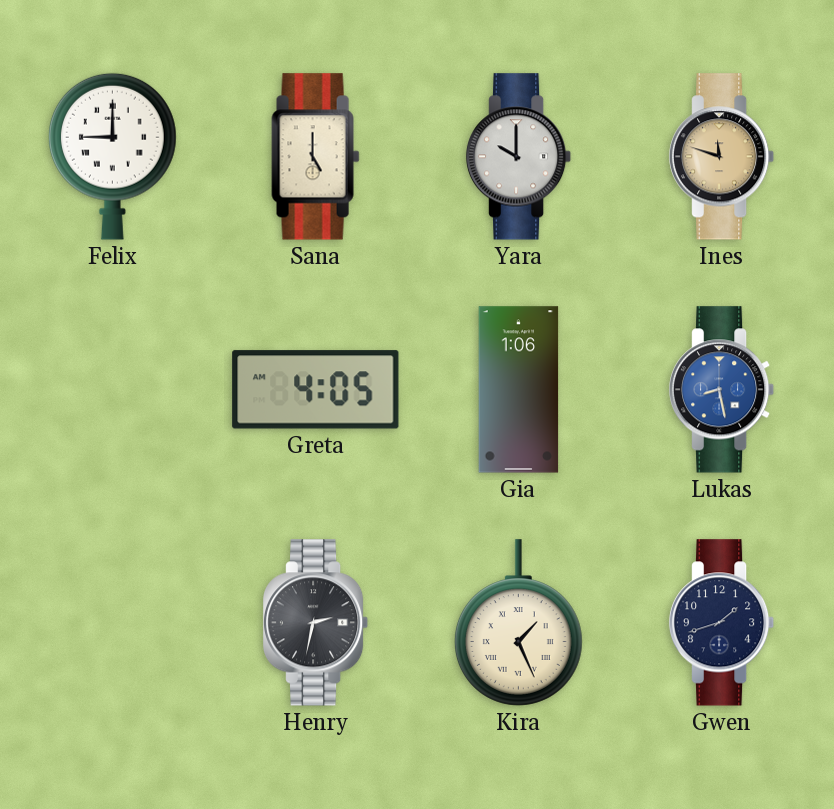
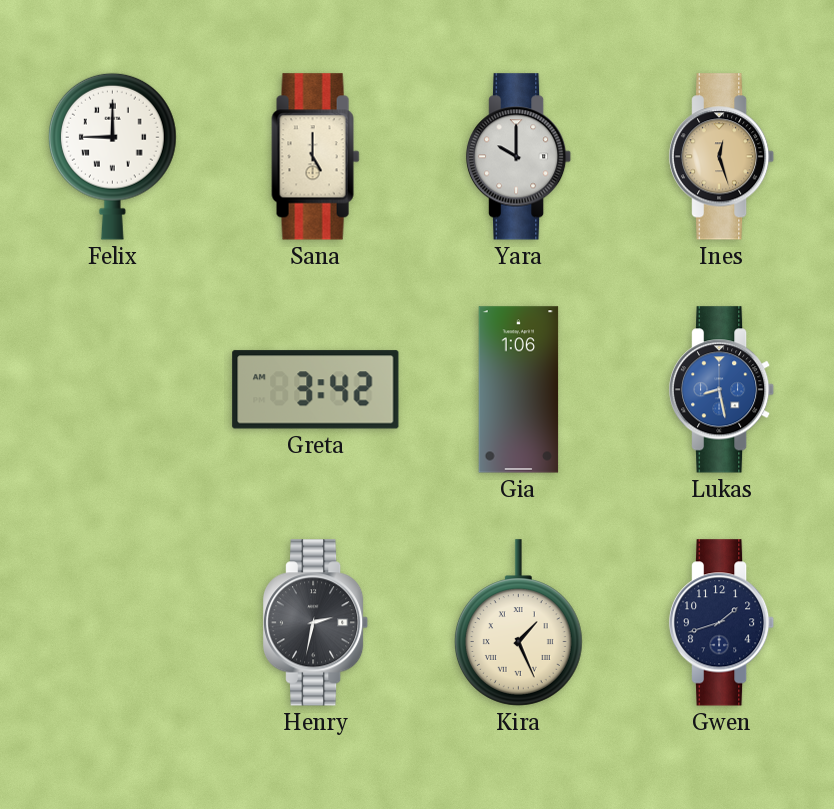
Ines: 11:48 -> 12:27 (722, 157)
Greta: 4:05 -> 3:42 (316, 390)
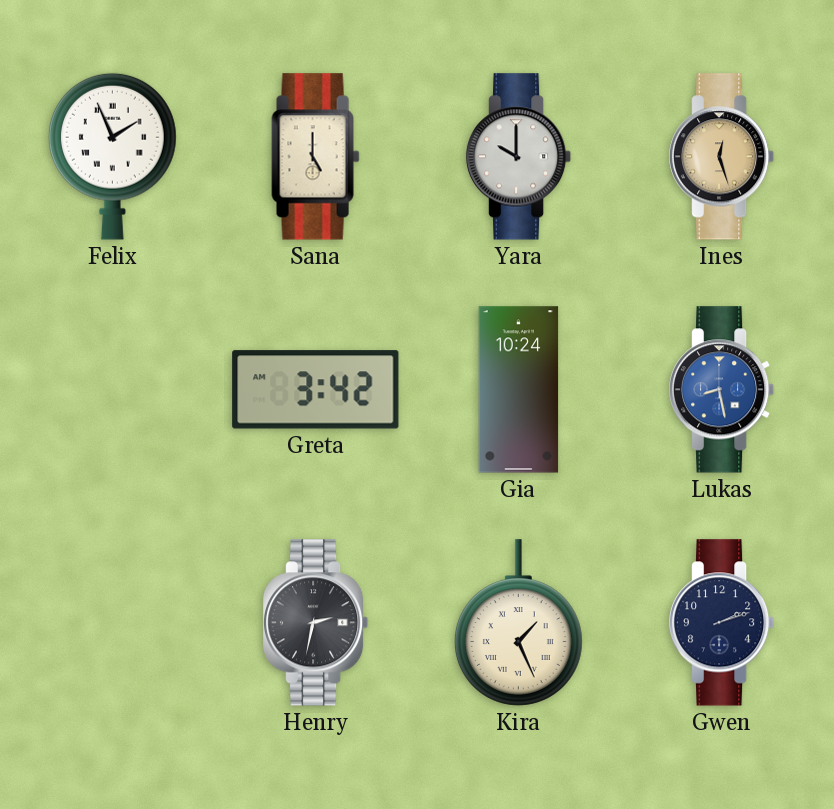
Felix: 9:00 -> 1:56 (112, 156)
Gia: 1:06 -> 10:24 (519, 390)
Gwen: 1:42 -> 2:12 (722, 623)
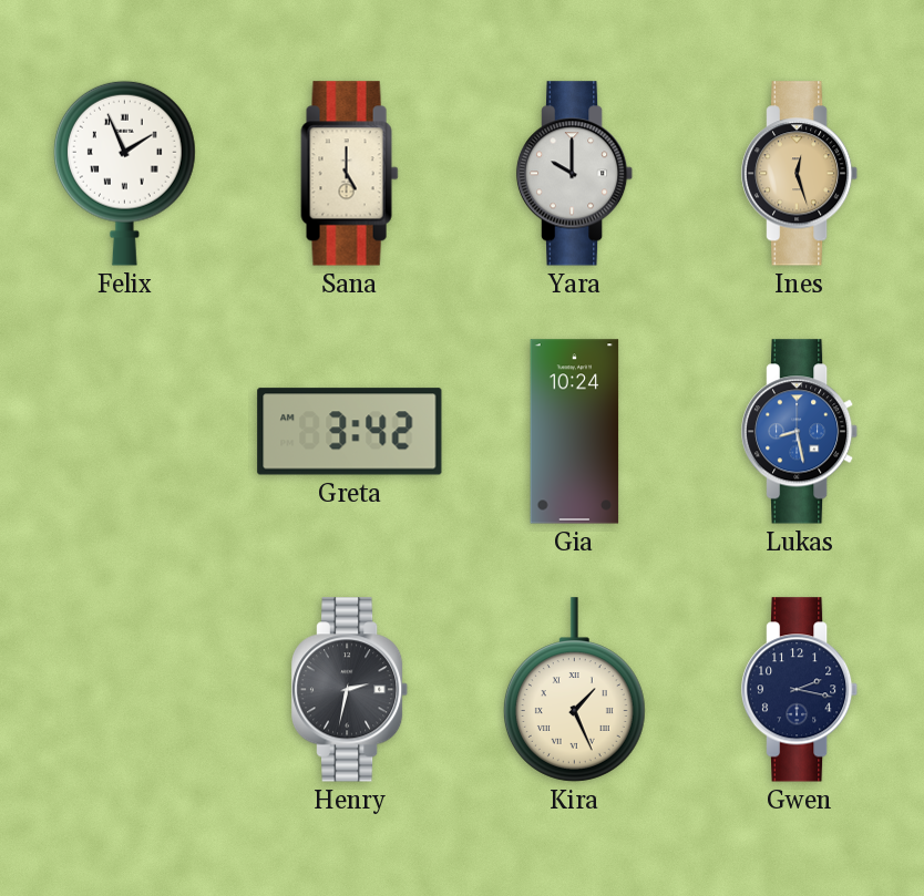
Gwen: 2:12 -> 2:17 (800, 690)
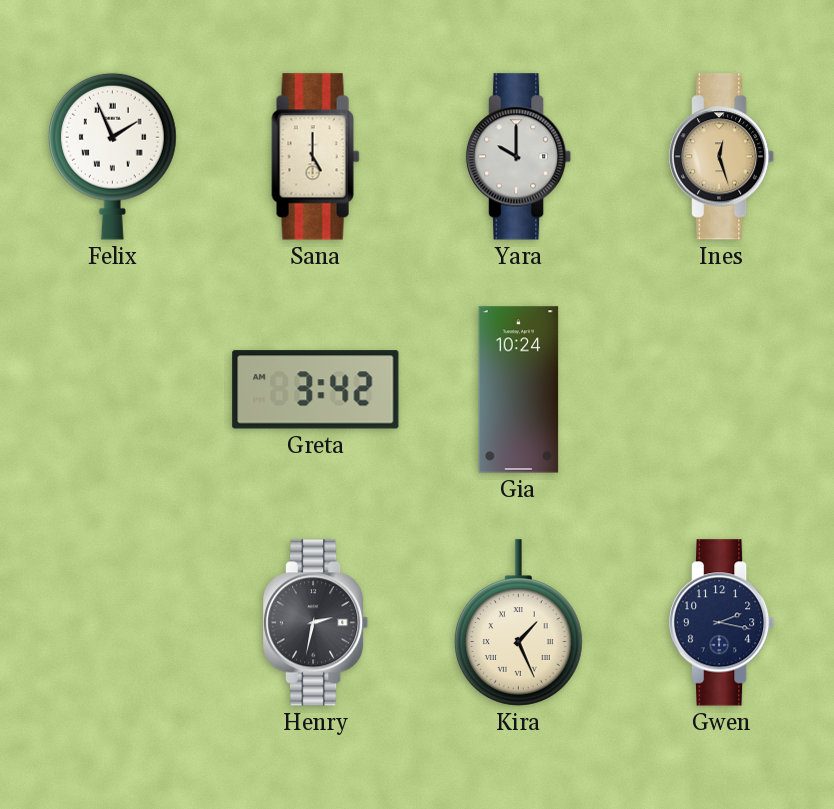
Lukas: 8:28 -> none (800, 432)
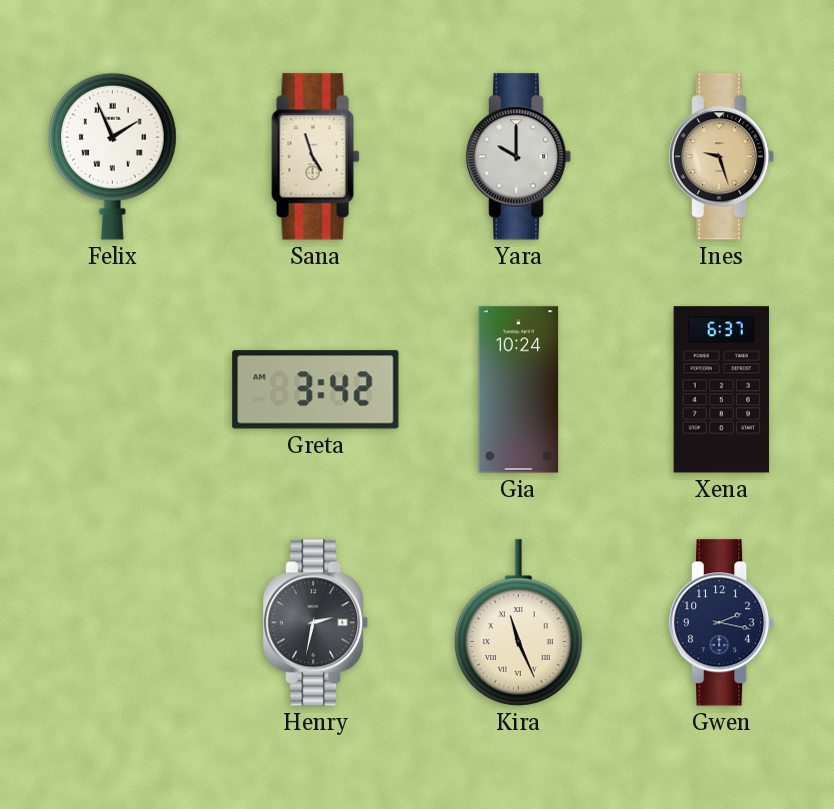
Sana: 5:00 -> 4:57 (316, 157)
Ines: 12:27 -> 9:27 (722, 157)
Xena: none -> 6:37 (722, 390)
Kira: 1:26 -> 11:26 (518, 623)
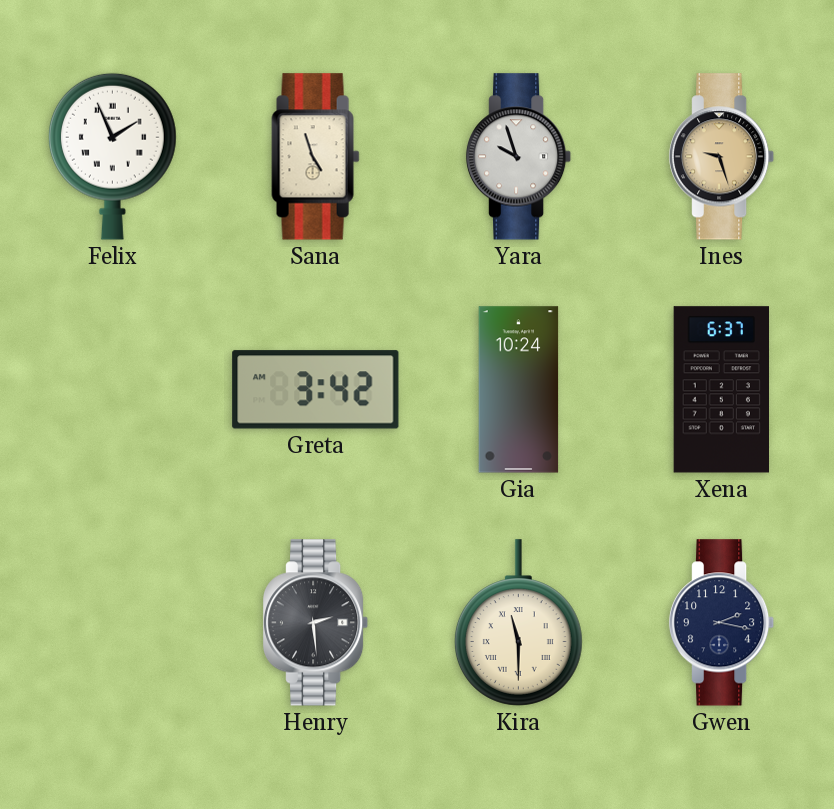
Yara: 10:00 -> 9:57 (519, 157)
Henry: 2:32 -> 2:29 (316, 623)
Kira: 11:26 -> 11:30 (518, 623)
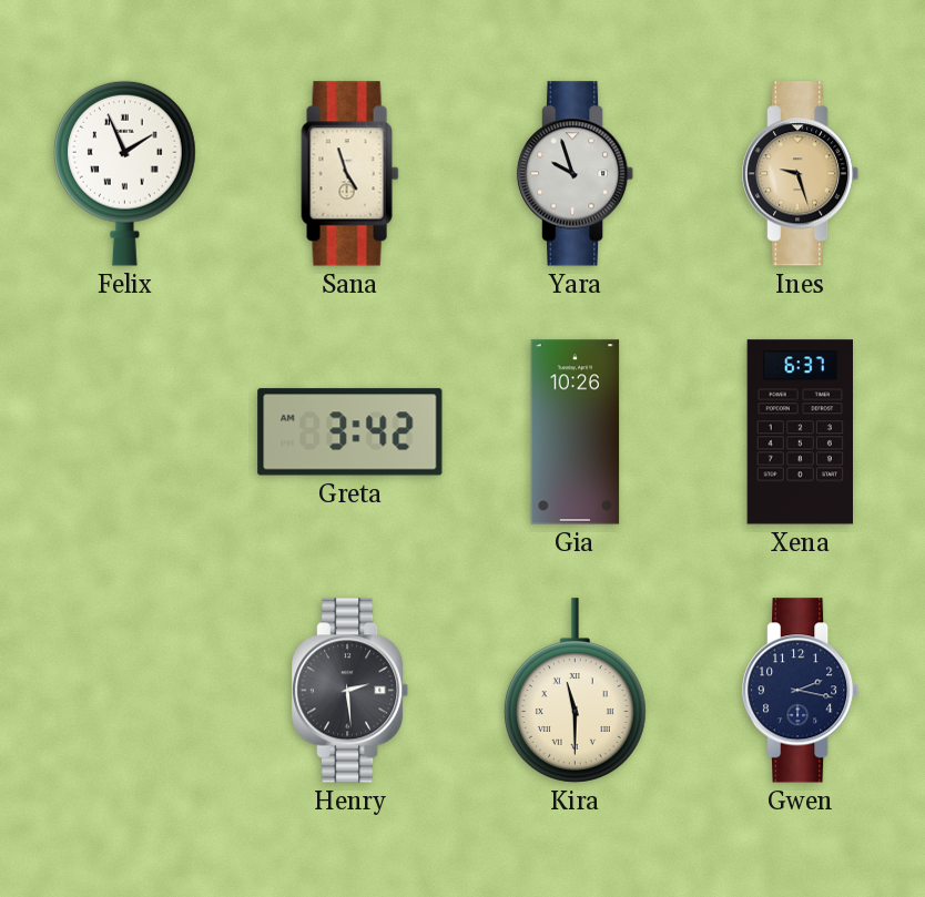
Gia: 10:24 -> 10:26 (576, 432)
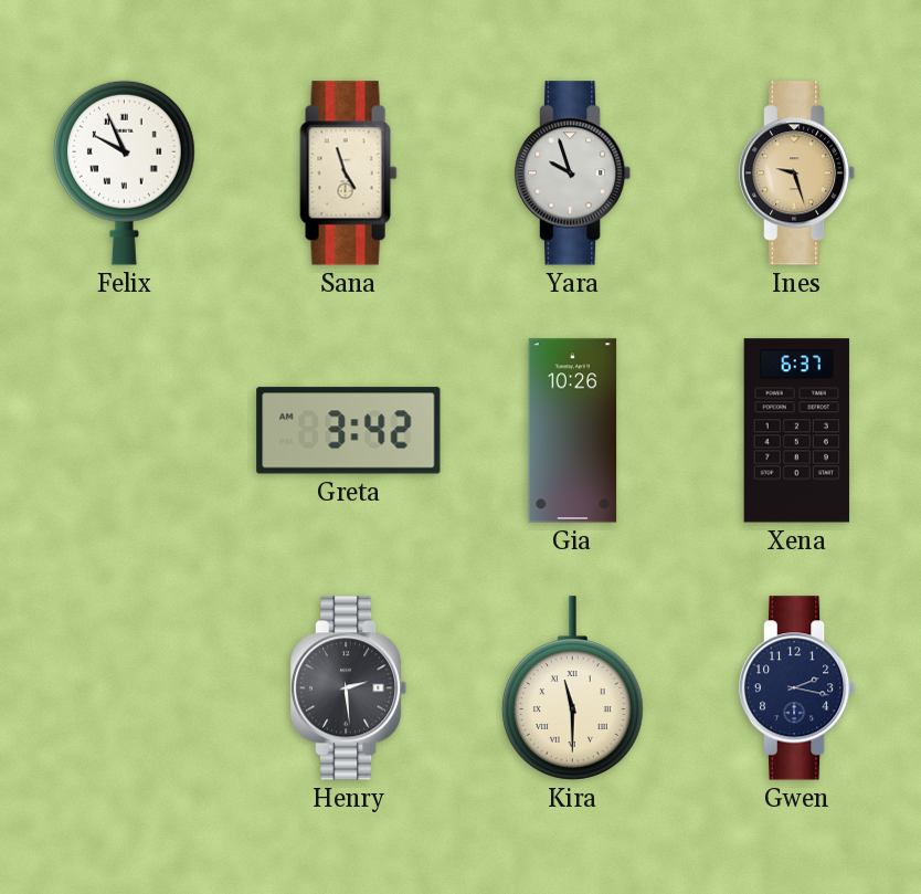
Felix: 1:56 -> 9:56 (124, 172)
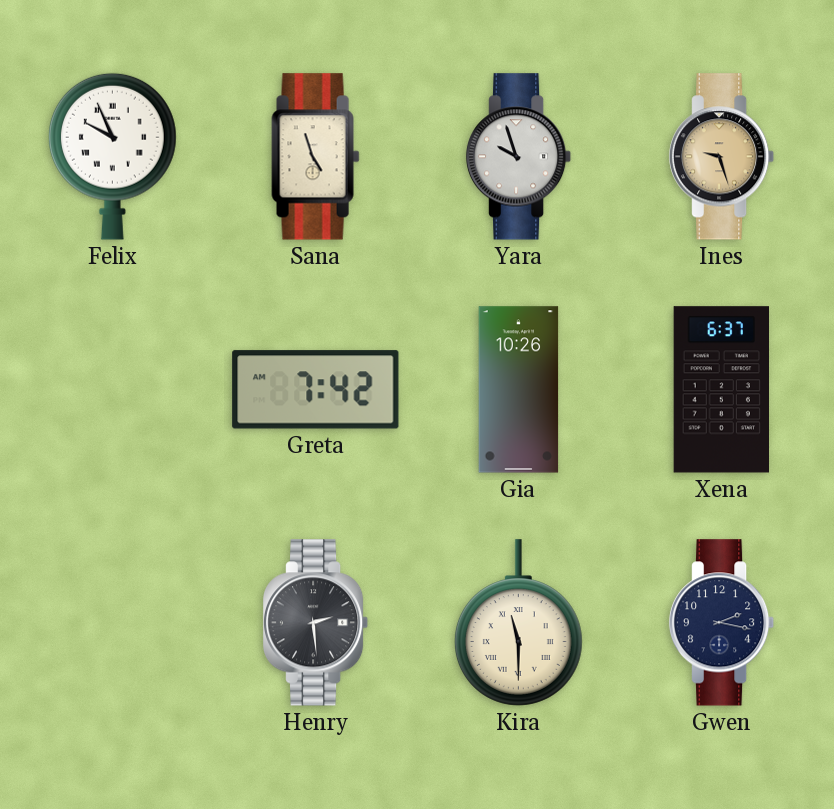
Greta: 3:42 -> 7:42 (316, 390)
